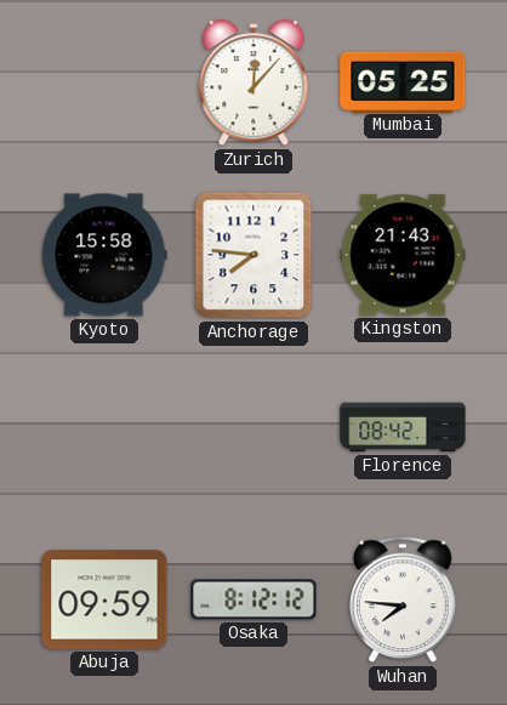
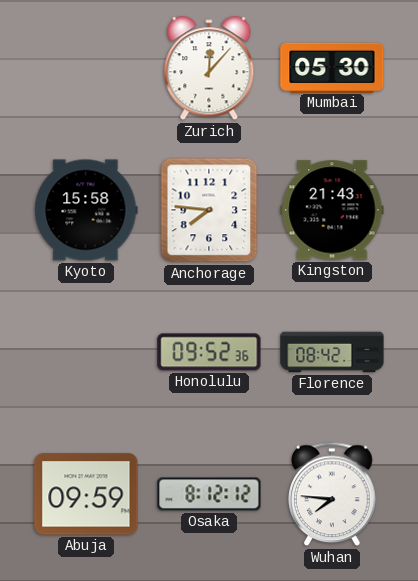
Mumbai: 05:25 -> 05:30 (332, 67)
Honolulu: none -> 09:52 (209, 352)
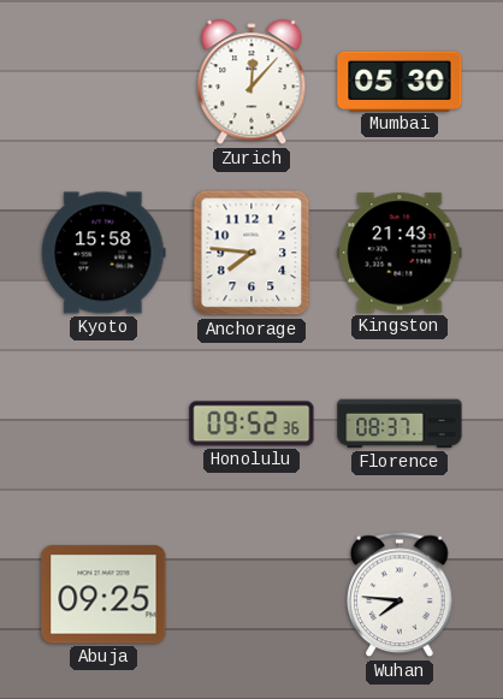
Florence: 08:42 -> 08:37 (400, 423)
Abuja: 09:59 -> 09:25 (103, 594)
Osaka: 8:12 -> none (209, 494)
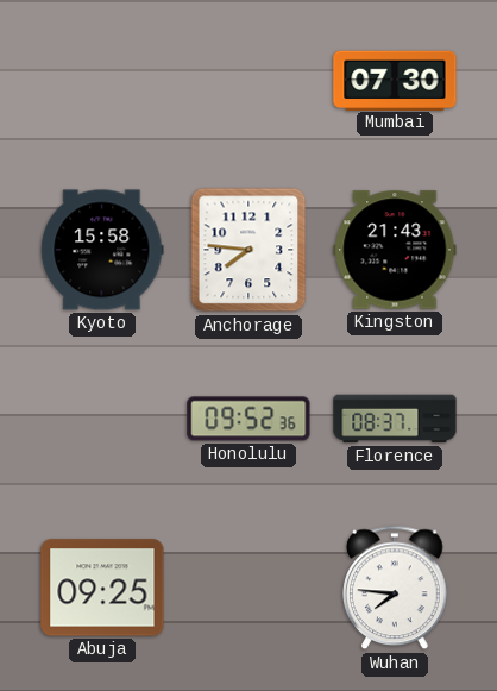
Zurich: 12:07 -> none (251, 83)
Mumbai: 05:30 -> 07:30 (395, 80)
